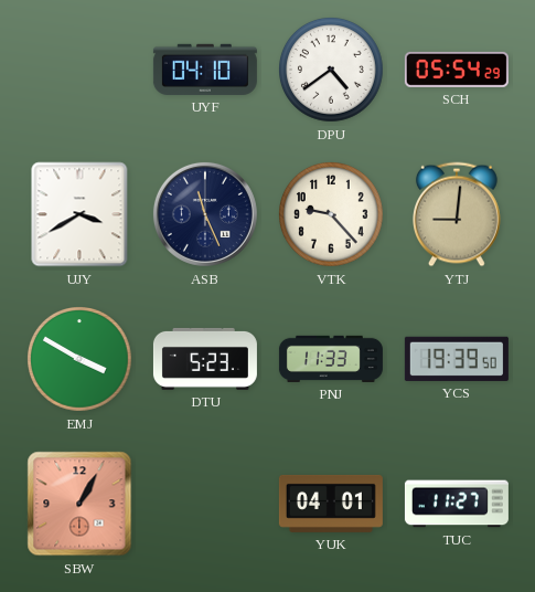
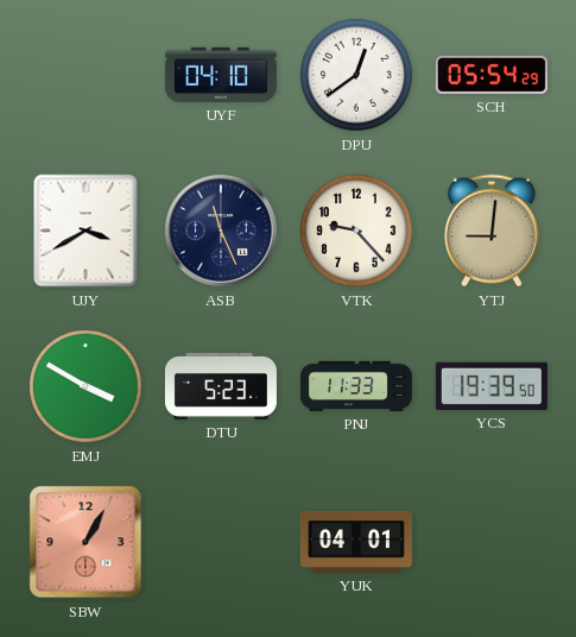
DPU: 4:39 -> 12:39 (357, 76)
TUC: 11:27 -> none (457, 504)
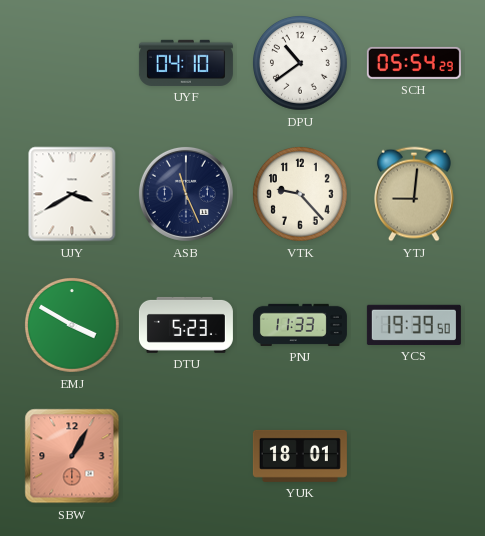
DPU: 12:39 -> 10:39 (301, 64)
YUK: 04:01 -> 18:01 (300, 456)
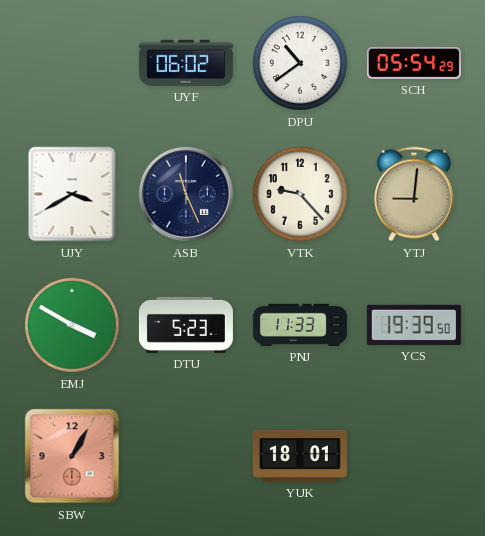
UYF: 04:10 -> 06:02 (186, 63)
